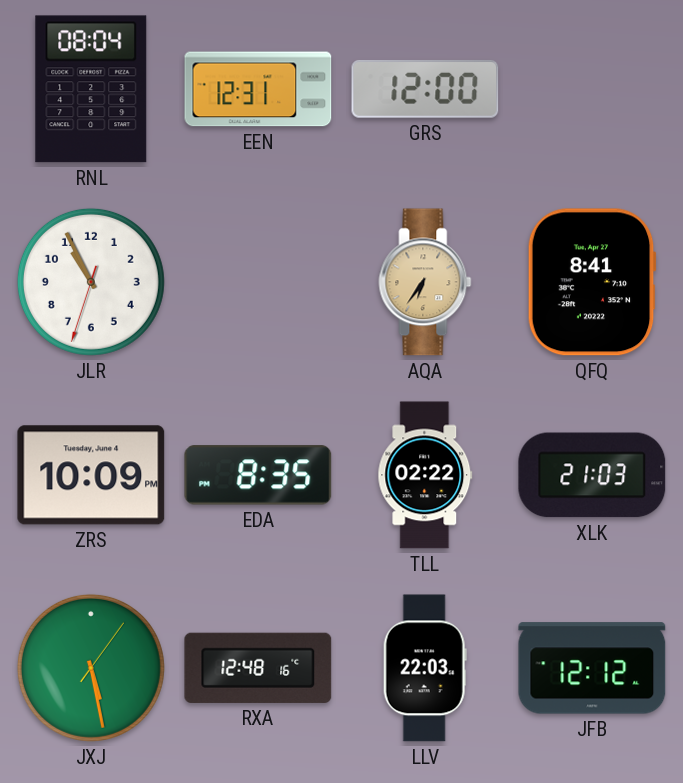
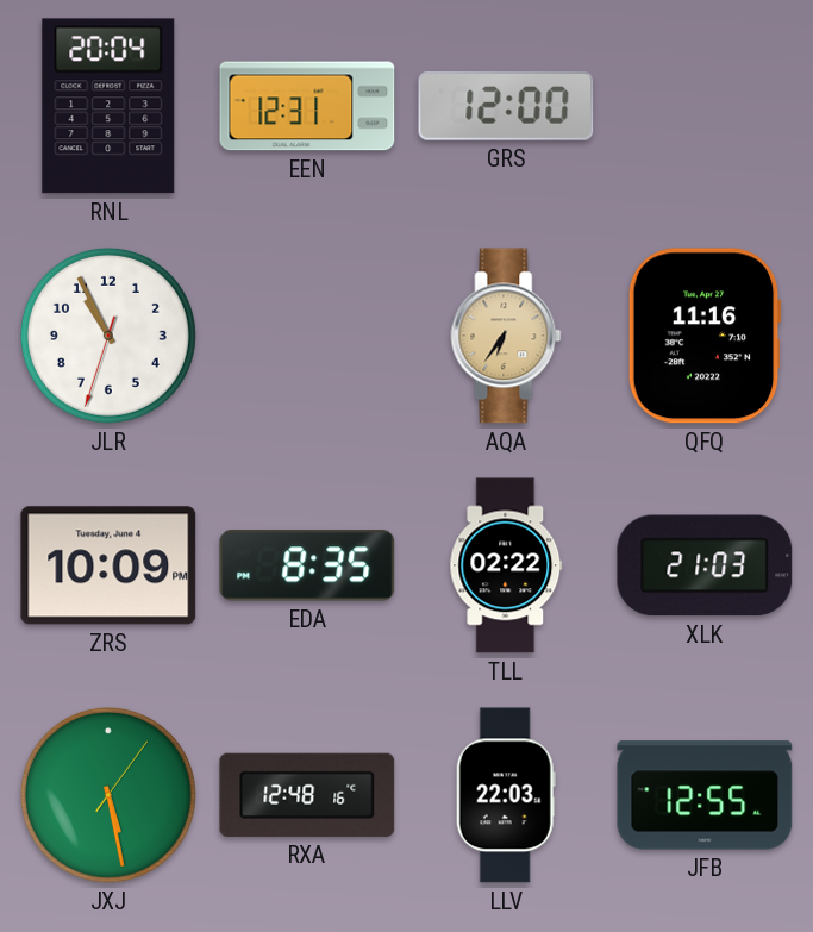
RNL: 08:04 -> 20:04 (108, 106)
QFQ: 8:41 -> 11:16 (705, 336)
JFB: 12:12 -> 12:55 (705, 795)
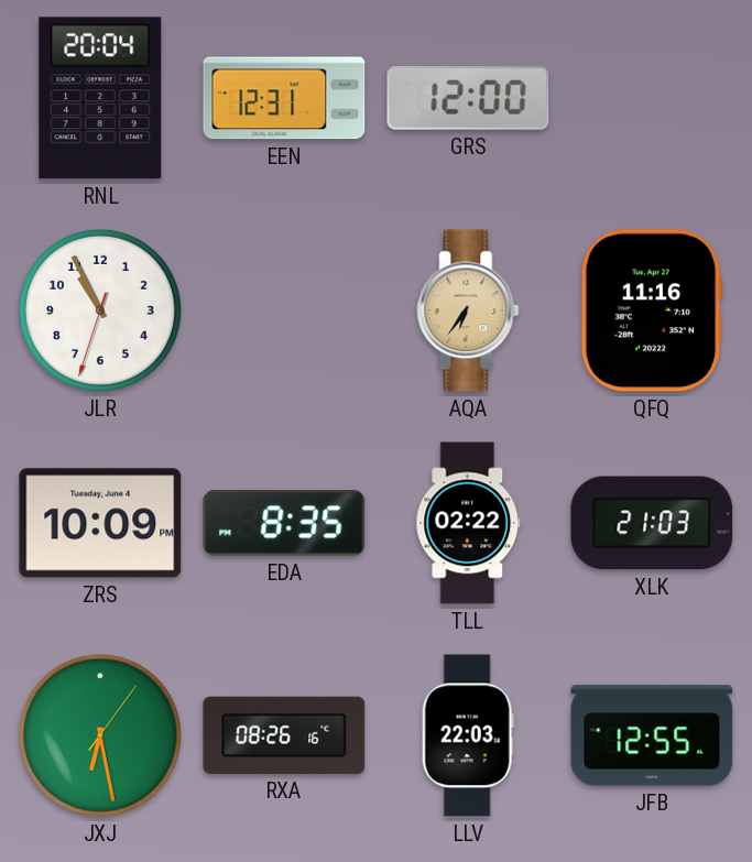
JXJ: 5:28 -> 6:28 (100, 735)
RXA: 12:48 -> 08:26 (284, 735)
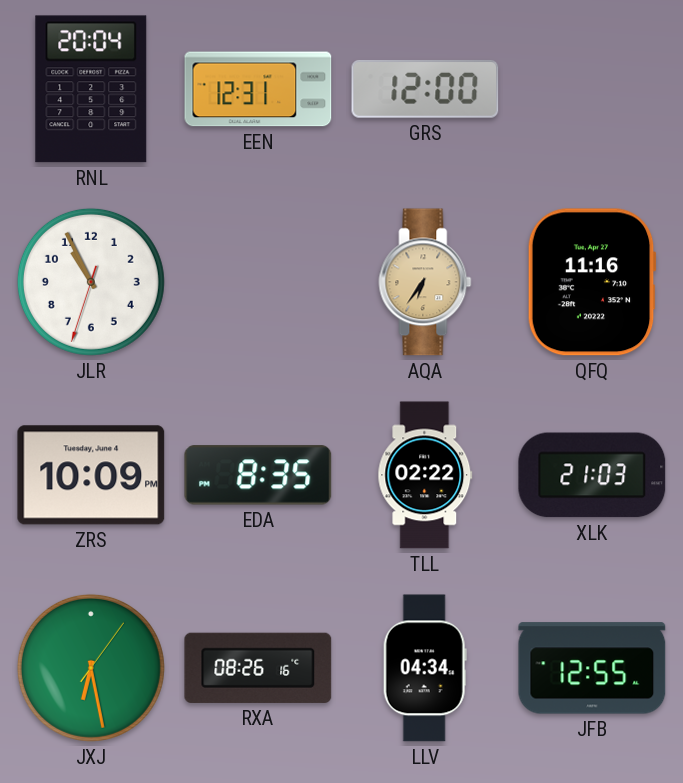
LLV: 22:03 -> 04:34 (425, 668)
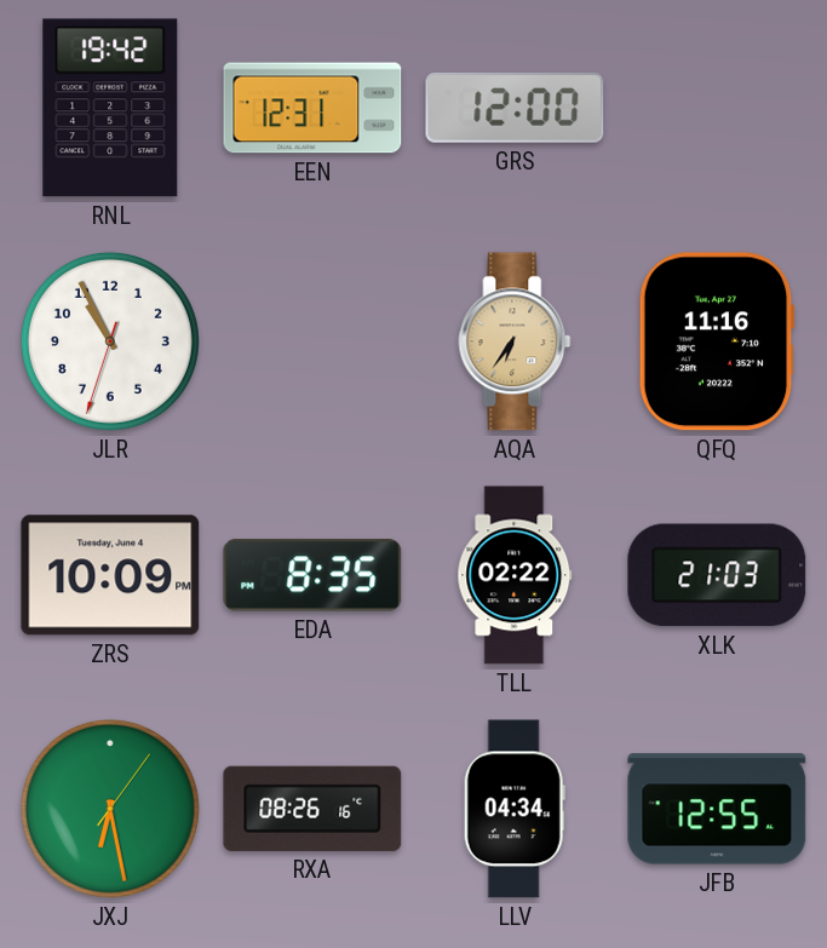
RNL: 20:04 -> 19:42 (110, 108)
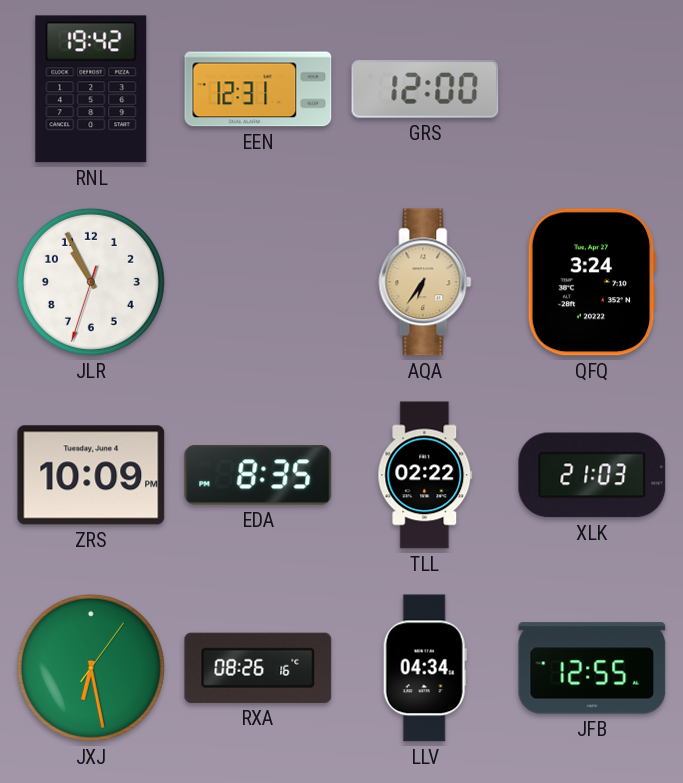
QFQ: 11:16 -> 3:24 (592, 282)
